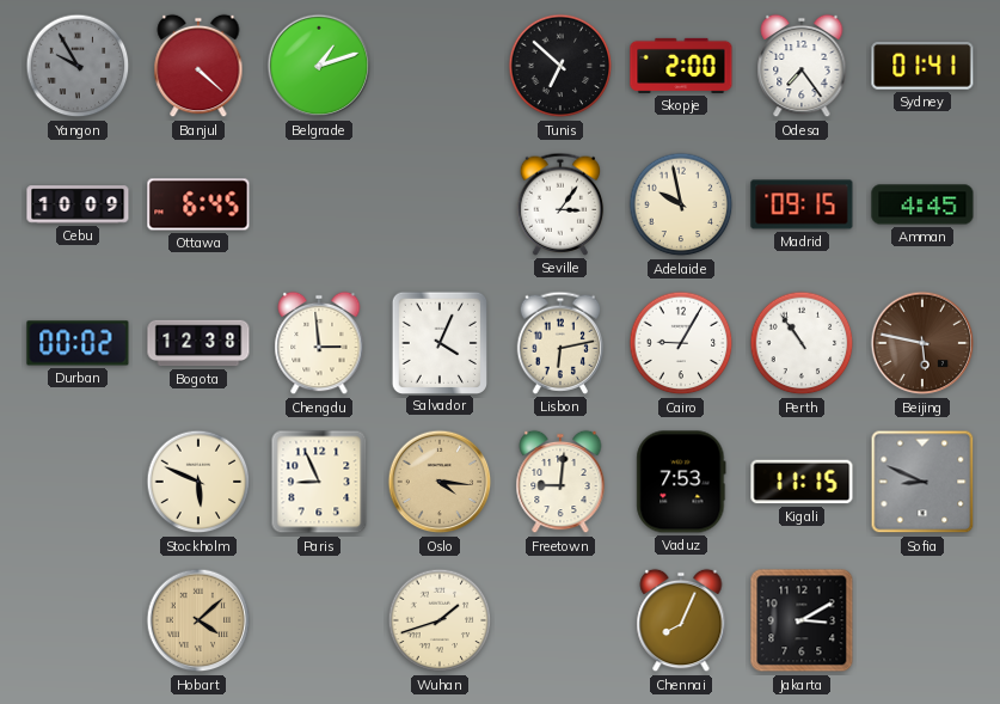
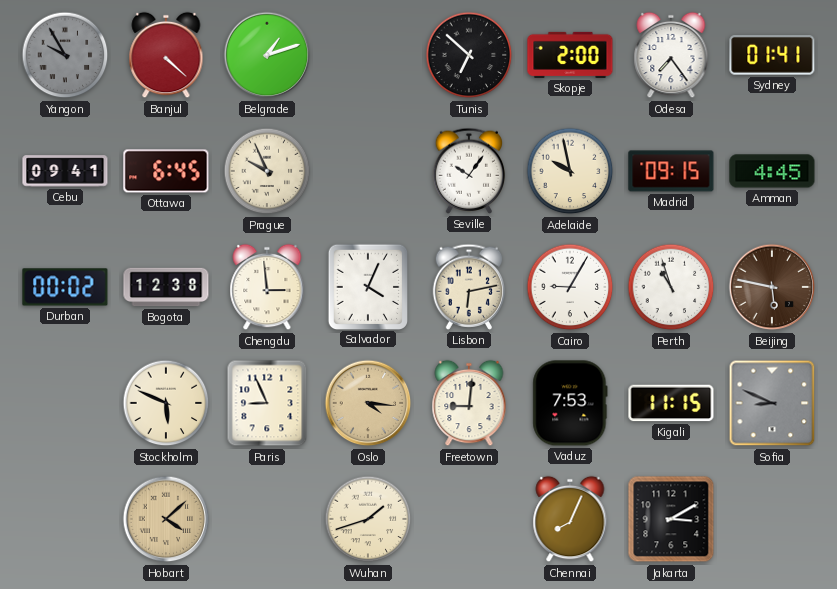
Cebu: 10:09 -> 09:41 (65, 171)
Prague: none -> 9:56 (267, 171)
Seville: 3:06 -> 10:06 (469, 171)
Perth: 10:54 -> 10:57 (671, 287)
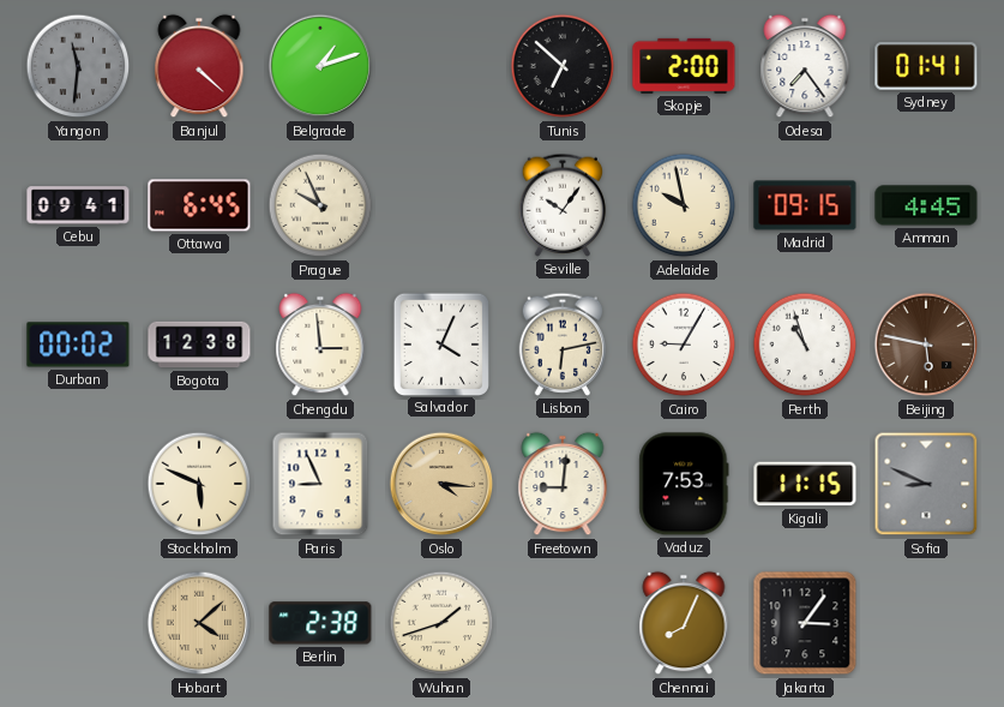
Yangon: 9:55 -> 11:31 (78, 66)
Berlin: none -> 2:38 (320, 623)
Jakarta: 3:10 -> 3:06 (805, 623)
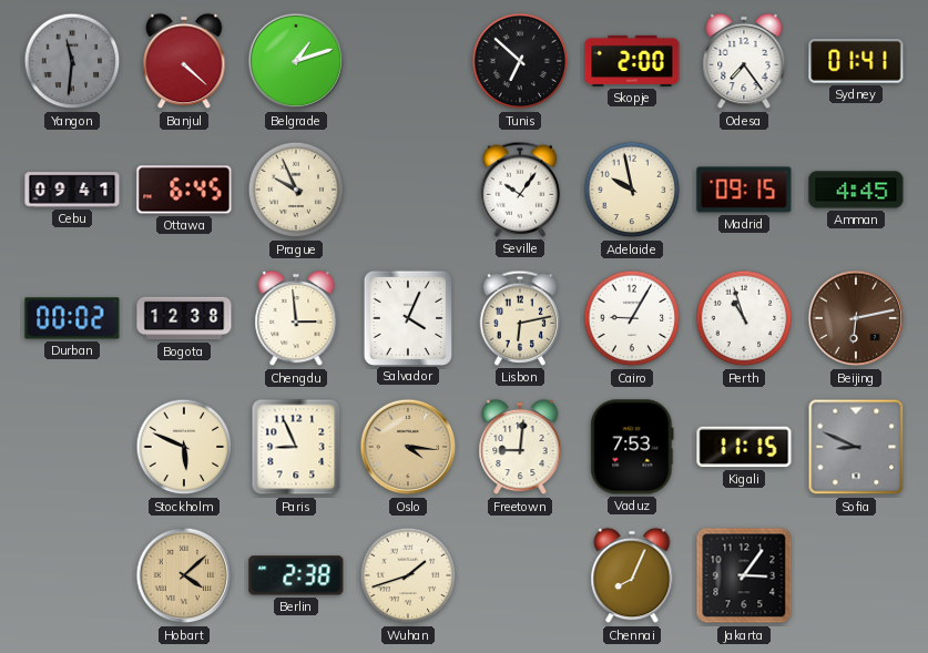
Beijing: 5:47 -> 6:13 (856, 318)
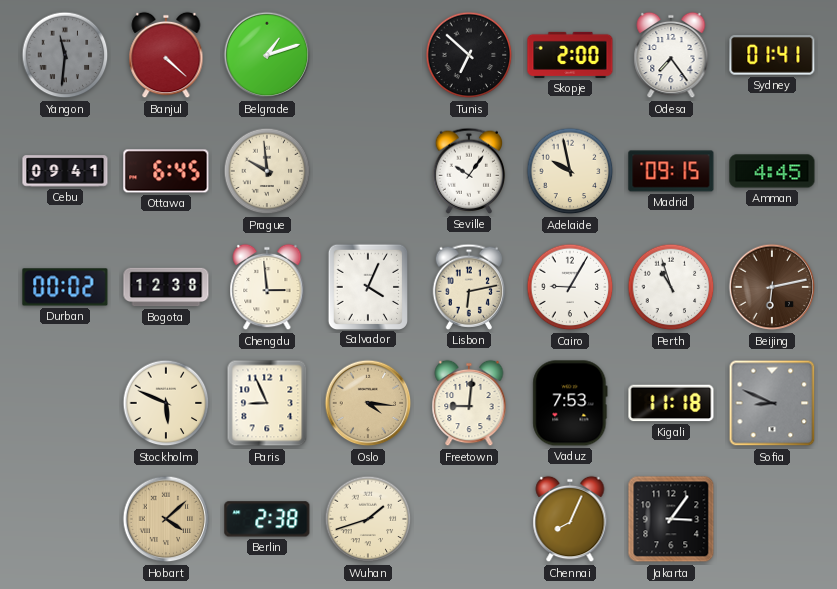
Prague: 9:56 -> 9:59 (267, 171)
Kigali: 11:15 -> 11:18 (671, 403)
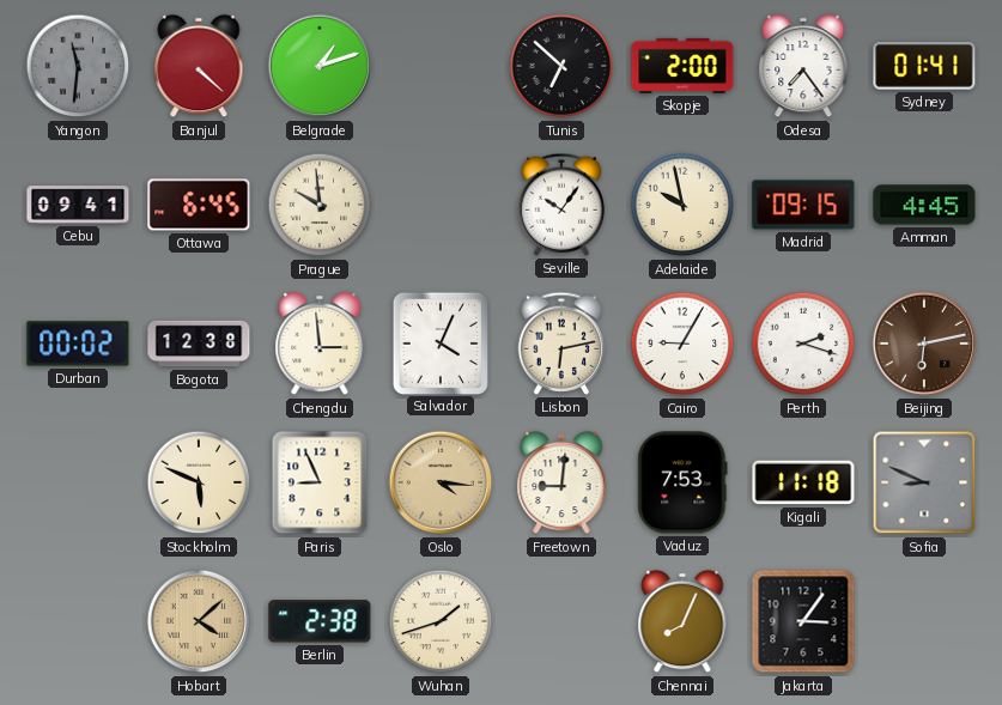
Perth: 10:57 -> 2:18 (803, 344)
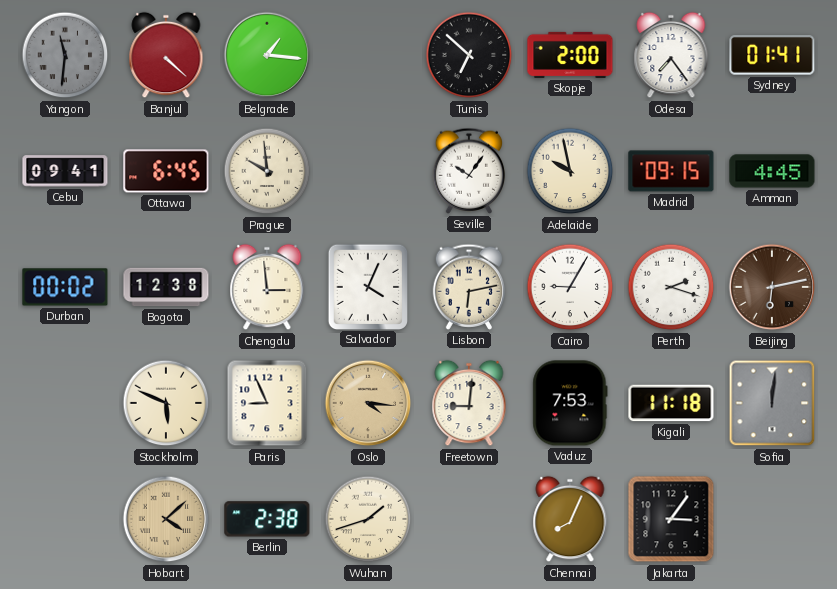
Belgrade: 1:12 -> 1:16 (267, 55)
Sofia: 8:49 -> 12:01 (772, 403)
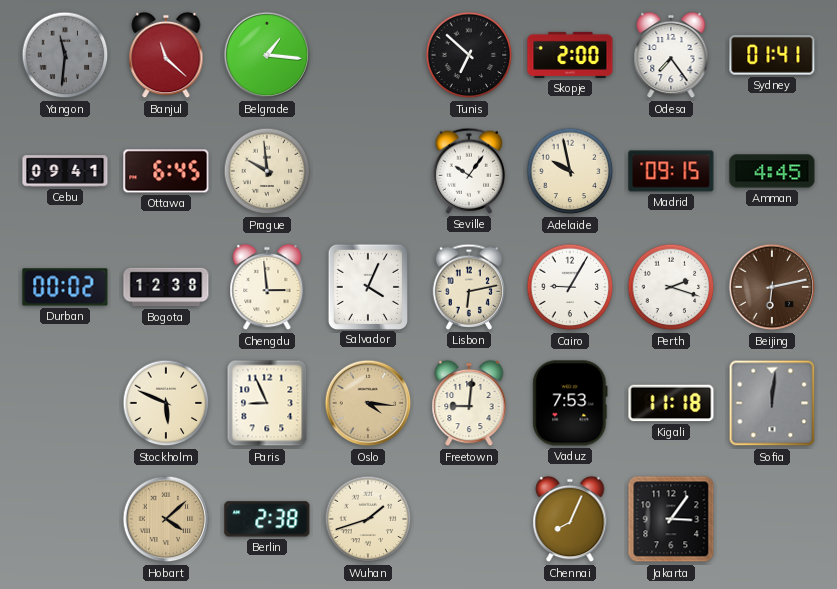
Banjul: 4:22 -> 11:22 (166, 55)
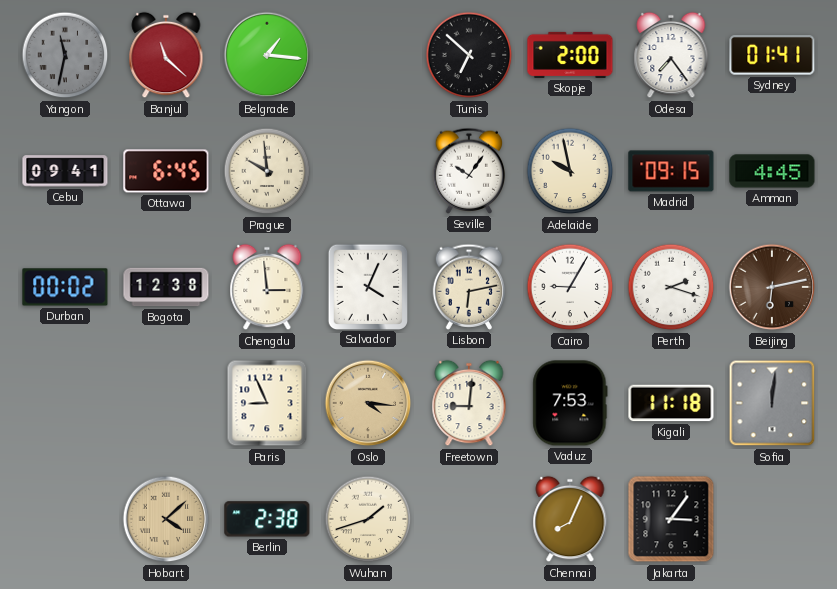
Yangon: 11:31 -> 11:32 (65, 55)
Stockholm: 5:49 -> none (166, 403)
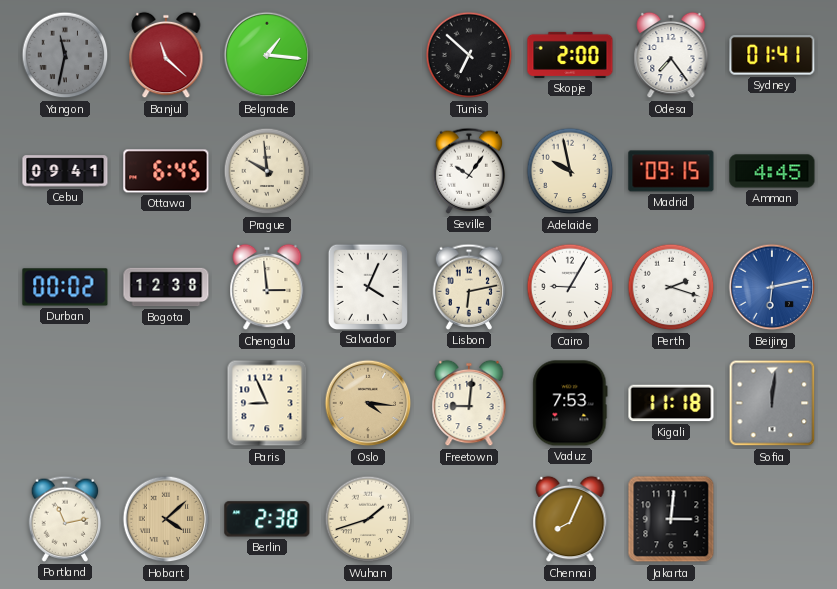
Beijing dial: brown -> blue (772, 287)
Portland: none -> 11:13 (65, 519)
Jakarta: 3:06 -> 3:01 (671, 519)
